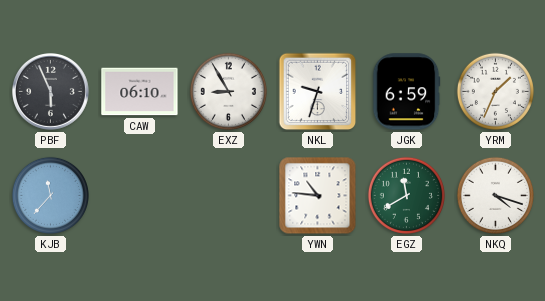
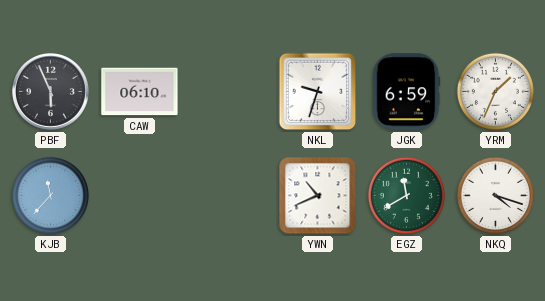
EXZ: 8:55 -> none (228, 91)
YWN: 10:46 -> 10:41 (318, 196)
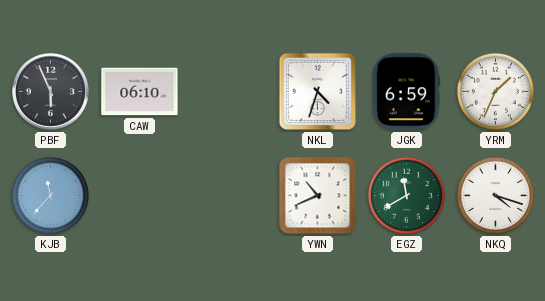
NKL: 9:33 -> 4:33 (318, 92)
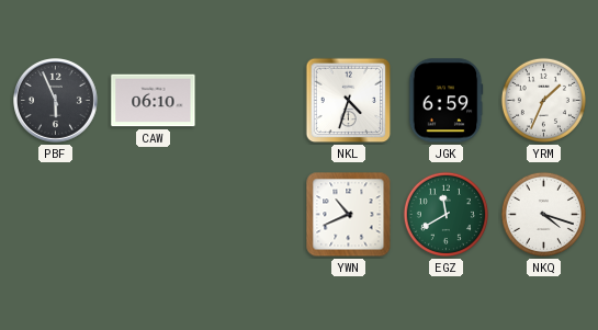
KJB: 11:37 -> none (50, 195)
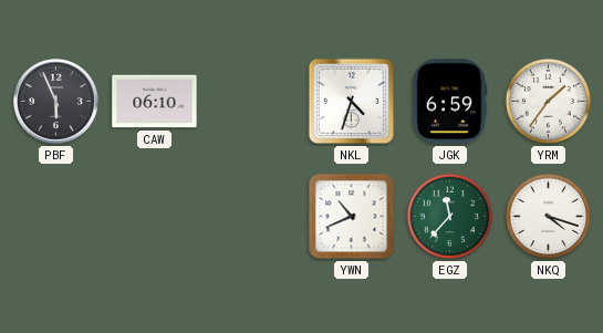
YRM: 1:34 -> 1:36 (548, 101)
EGZ: 11:40 -> 11:37 (449, 216)
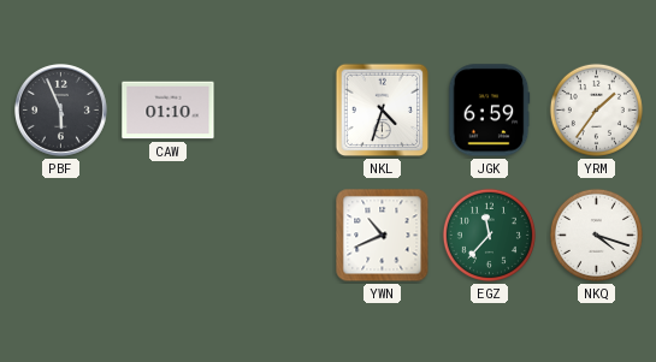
CAW: 06:10 -> 01:10 (169, 111)
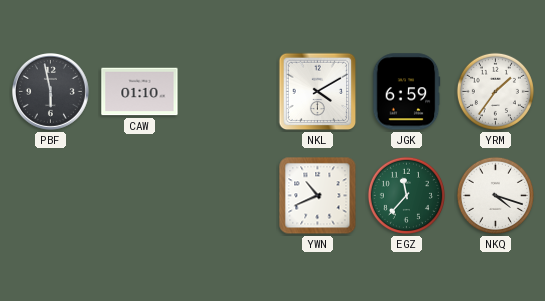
PBF: 5:56 -> 5:58 (51, 92)
NKL: 4:33 -> 4:10 (318, 92)
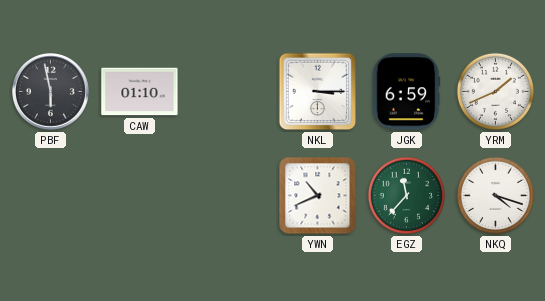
NKL: 4:10 -> 3:15 (318, 92)
YRM: 1:36 -> 1:41 (495, 91)
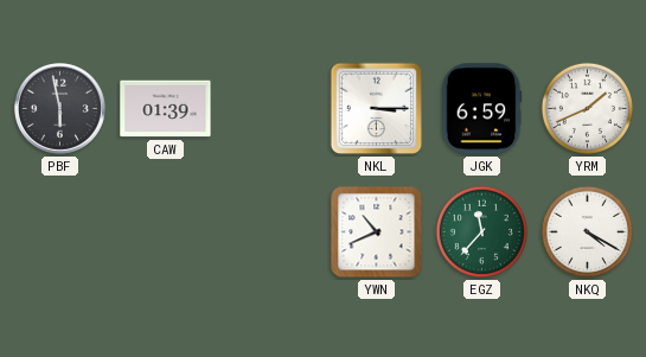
CAW: 01:10 -> 01:39 (166, 109)
NKQ: 4:18 -> 4:20 (587, 231)
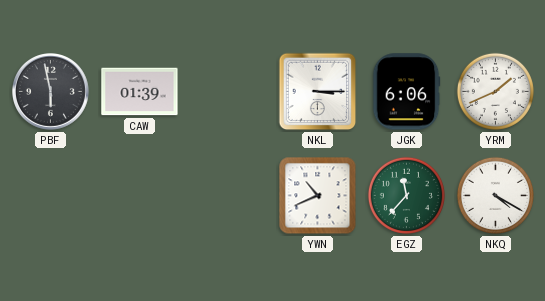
JGK: 6:59 -> 6:06 (406, 92)
